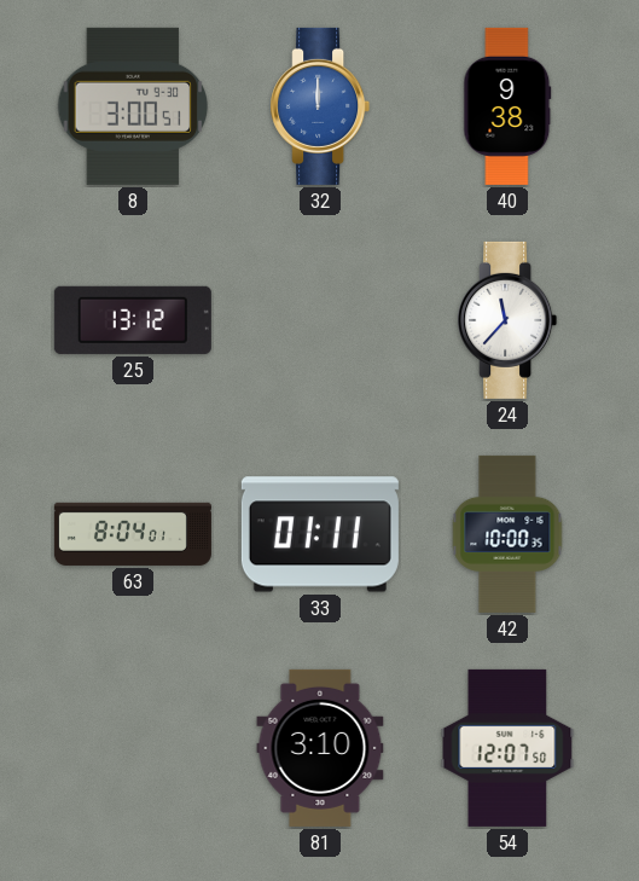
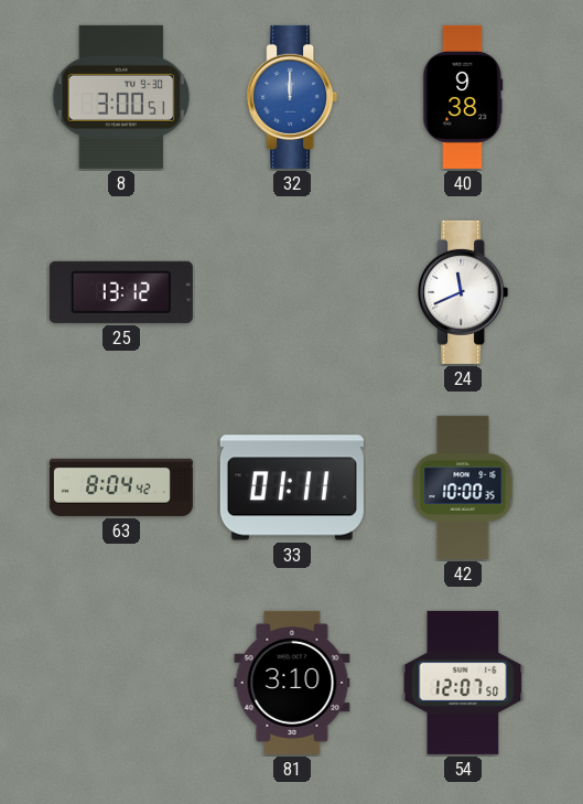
24: 11:37 -> 11:41 (463, 292)
63: 8:04:01 -> 8:04:42 (121, 487)
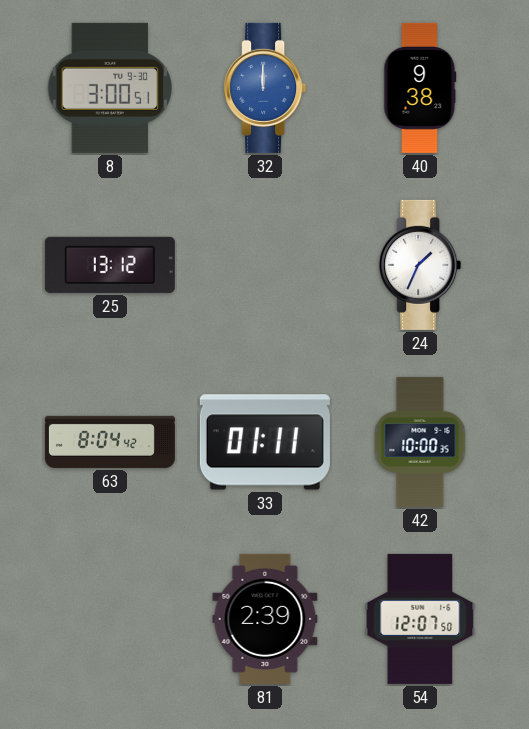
24: 11:41 -> 1:34 (420, 265)
81: 3:10 -> 2:39 (265, 619)
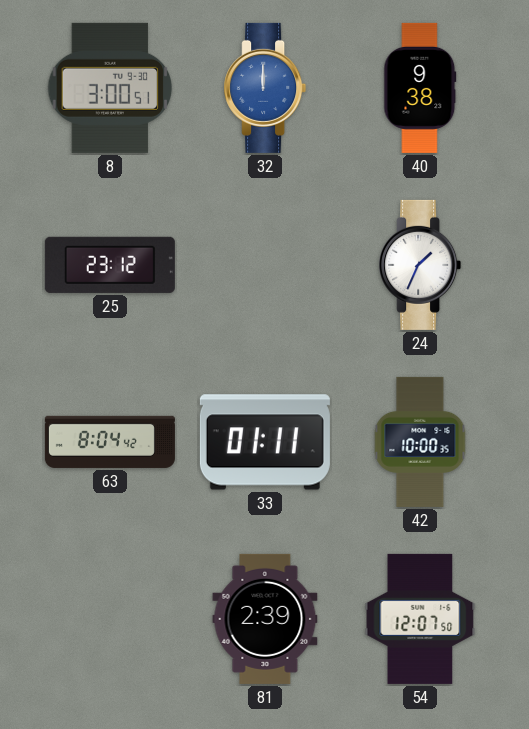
25: 13:12 -> 23:12 (110, 265)
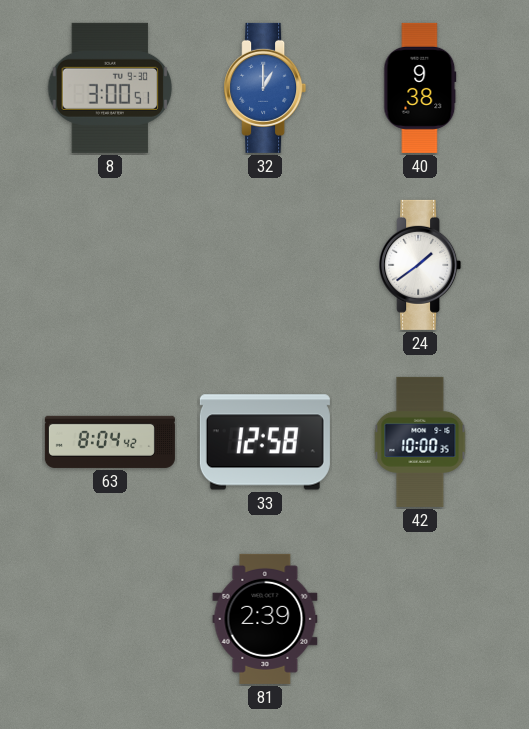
32: 12:00 -> 1:00 (265, 88)
25: 23:12 -> none (110, 265)
24: 1:34 -> 1:39 (420, 265)
33: 01:11 -> 12:58 (265, 442)
54: 12:07 -> none (420, 619)
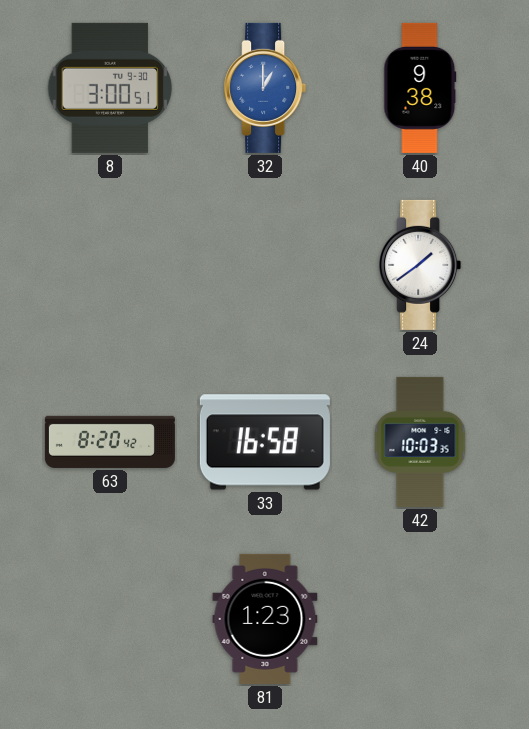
63: 8:04 -> 8:20 (110, 442)
33: 12:58 -> 16:58 (265, 442)
42: 10:00 -> 10:03 (420, 442)
81: 2:39 -> 1:23 (265, 619)
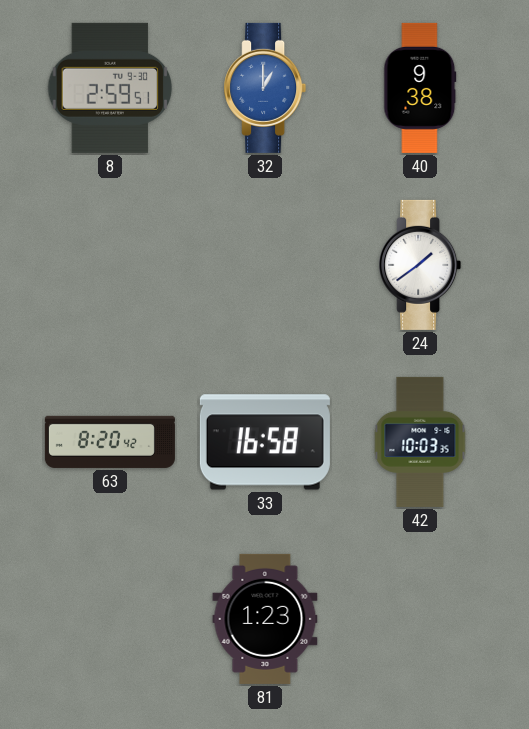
8: 3:00 -> 2:59 (110, 88)
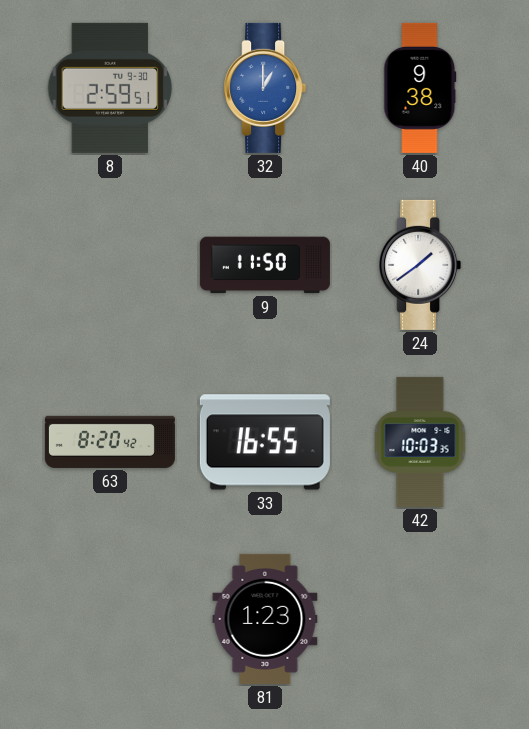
9: none -> 11:50 (265, 265)
33: 16:58 -> 16:55 (265, 442)
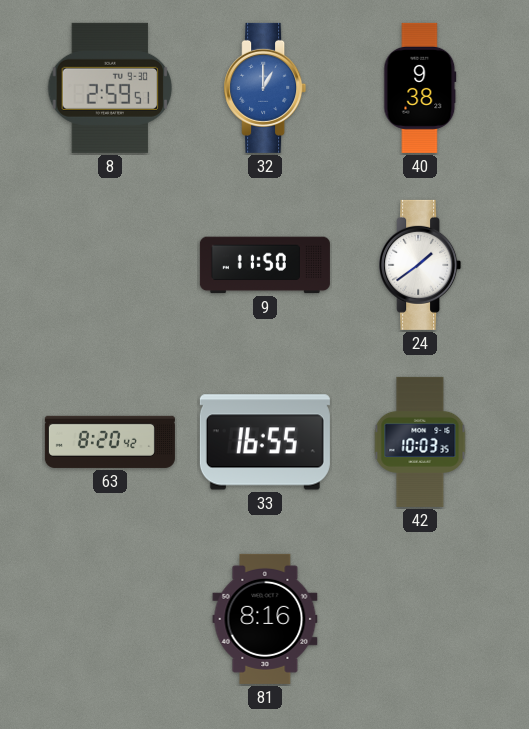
81: 1:23 -> 8:16 (265, 619)
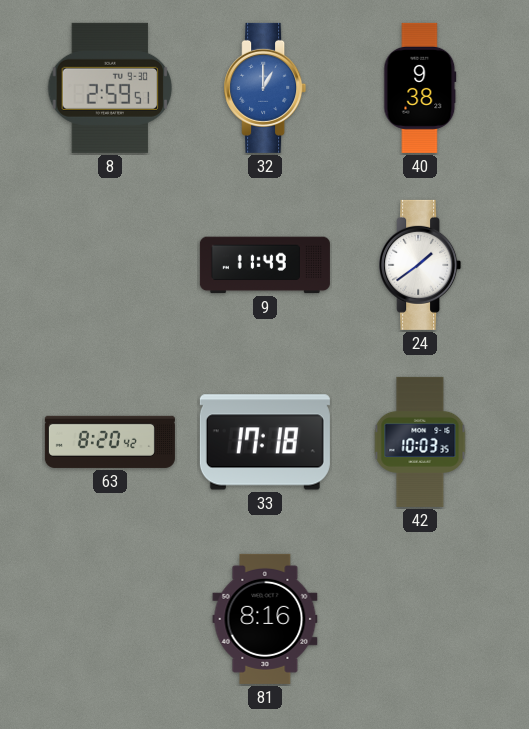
9: 11:50 -> 11:49 (265, 265)
33: 16:55 -> 17:18 (265, 442)
